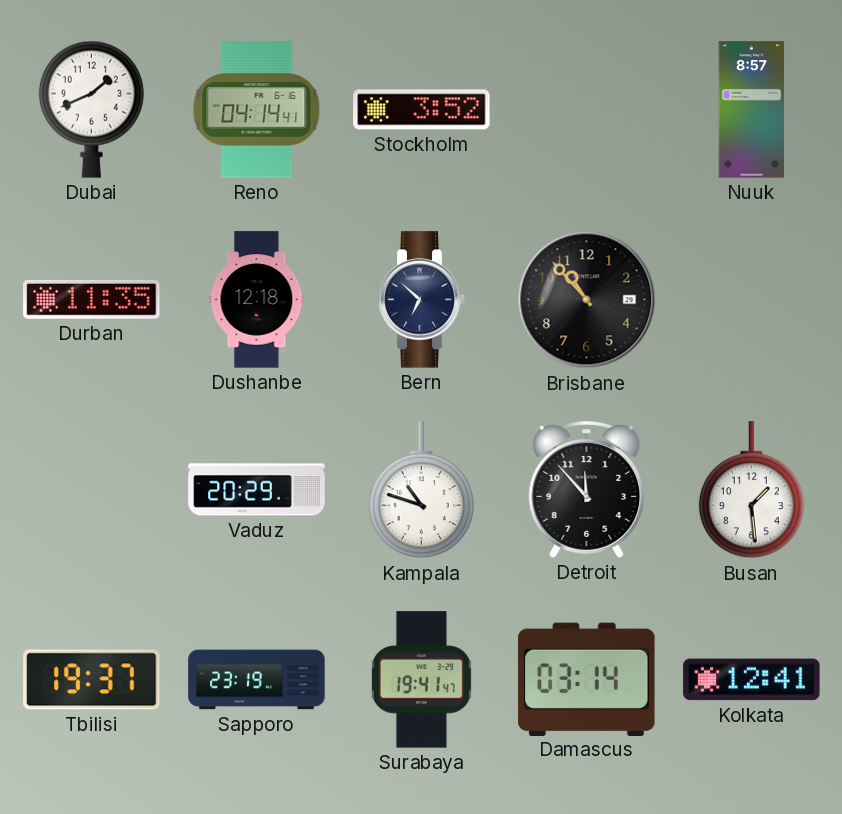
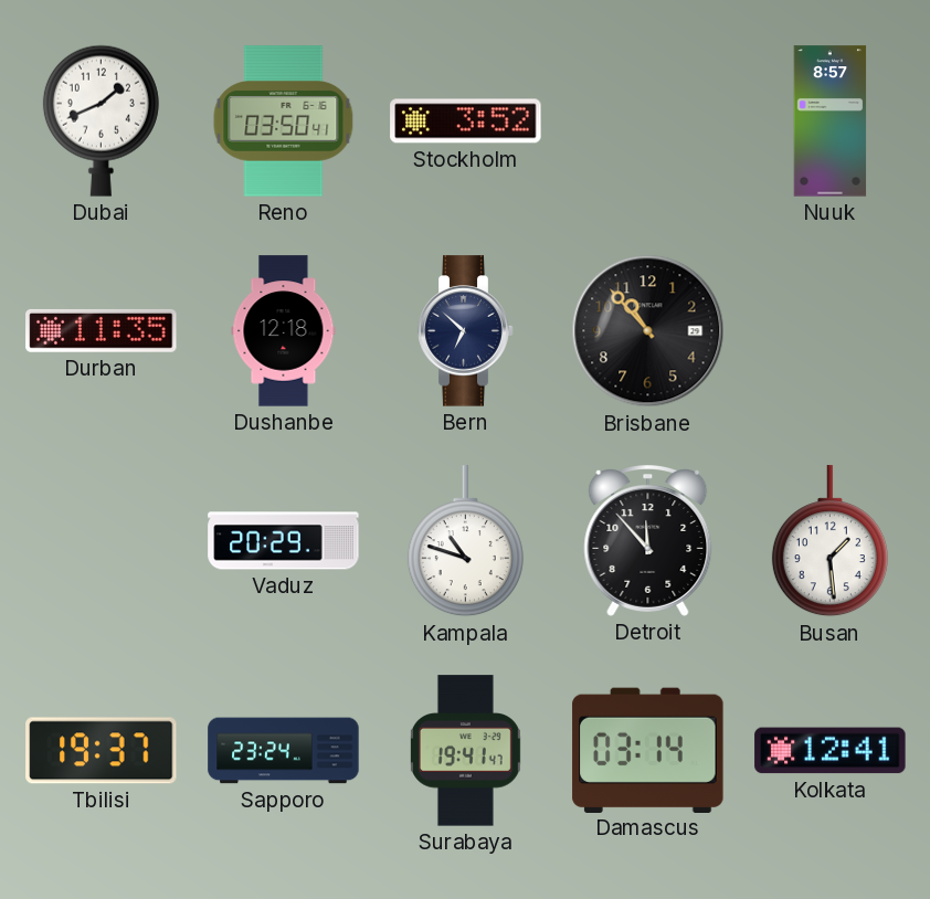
Reno: 04:14 -> 03:50 (284, 121)
Sapporo: 23:19 -> 23:24 (284, 751)
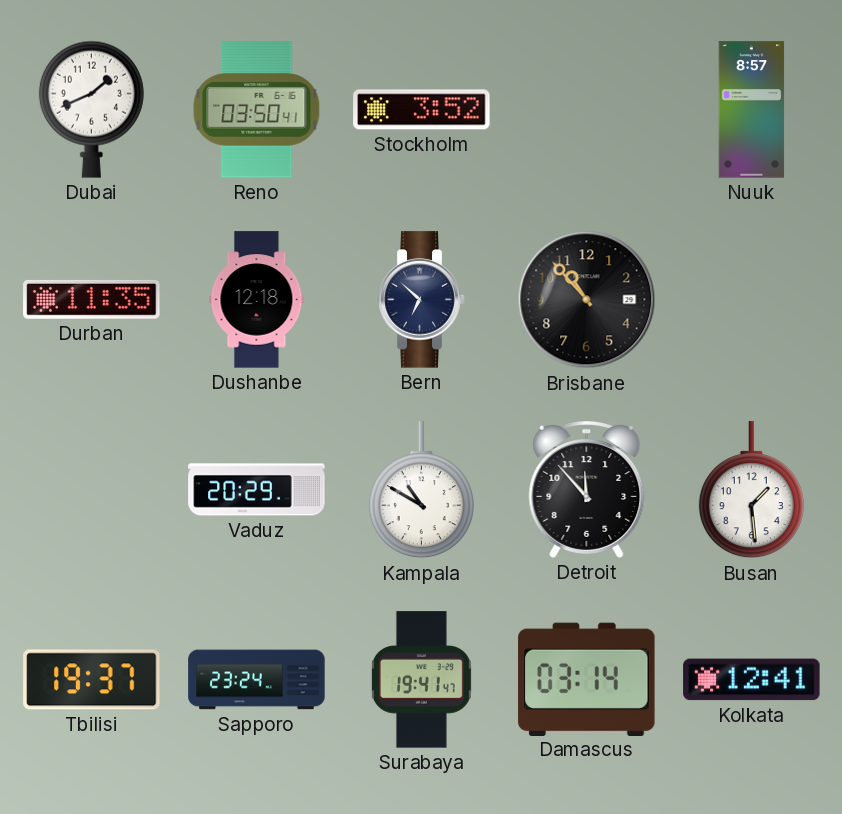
Kampala: 10:48 -> 10:50 (421, 490)
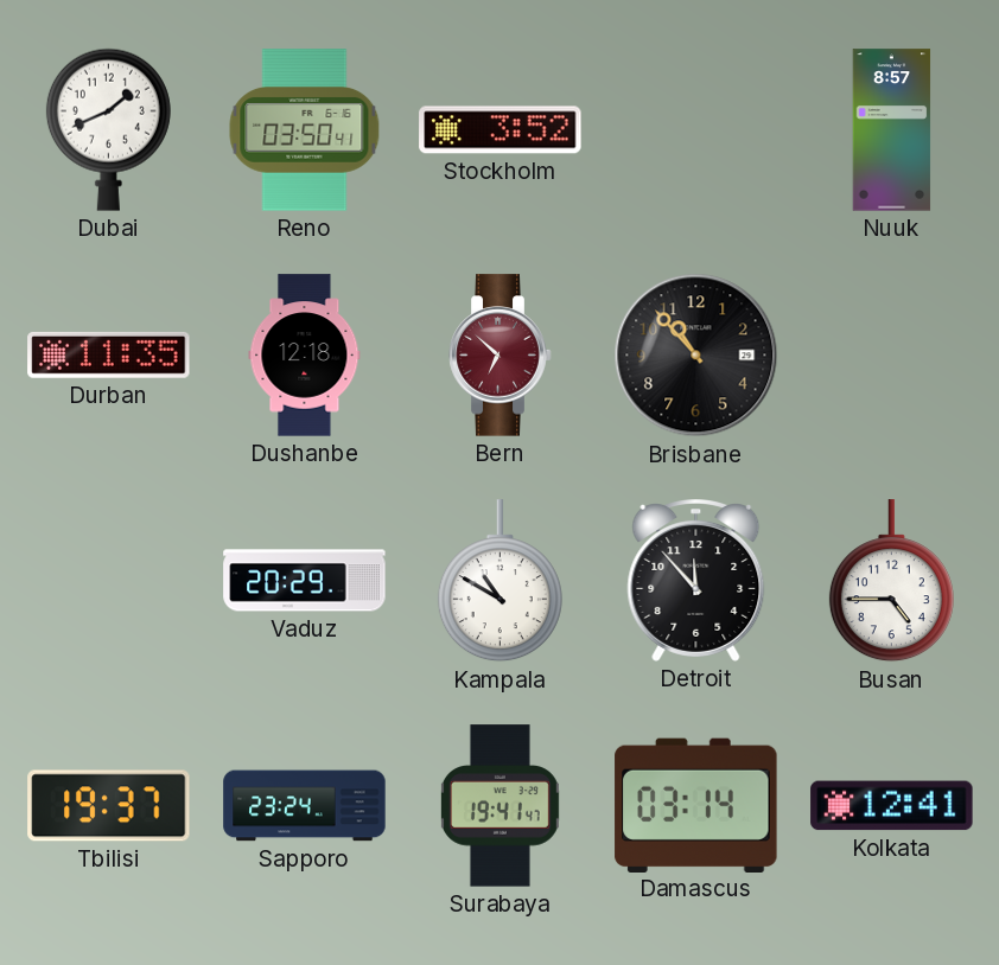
Bern dial: navy -> burgundy (501, 356)
Busan: 1:29 -> 4:45 (891, 581)
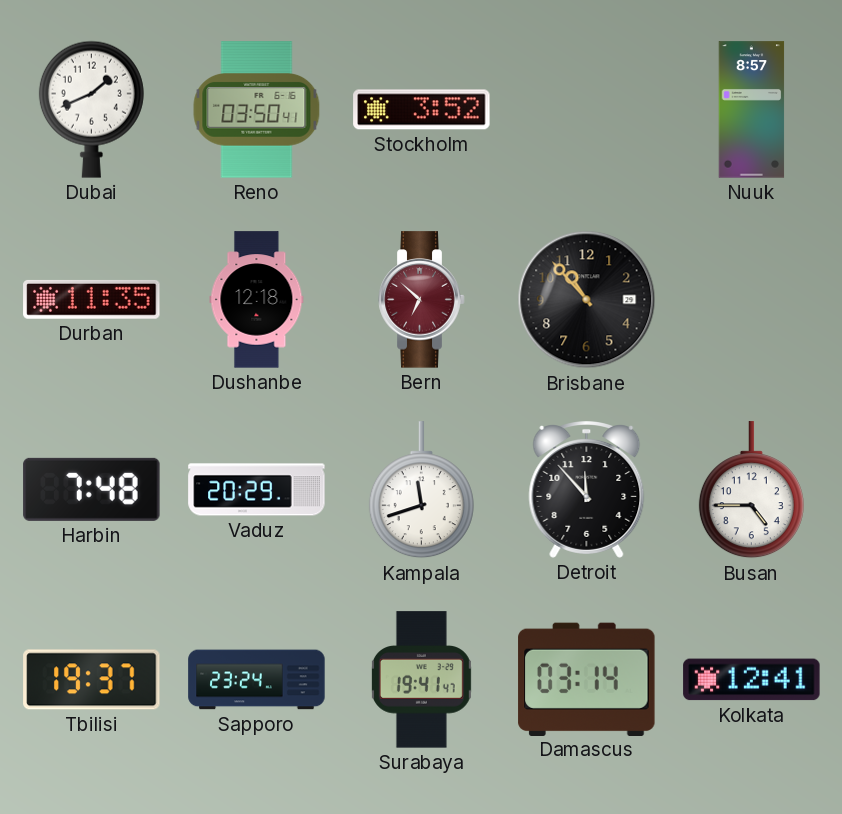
Harbin: none -> 7:48 (92, 489)
Kampala: 10:50 -> 11:42 (421, 490)
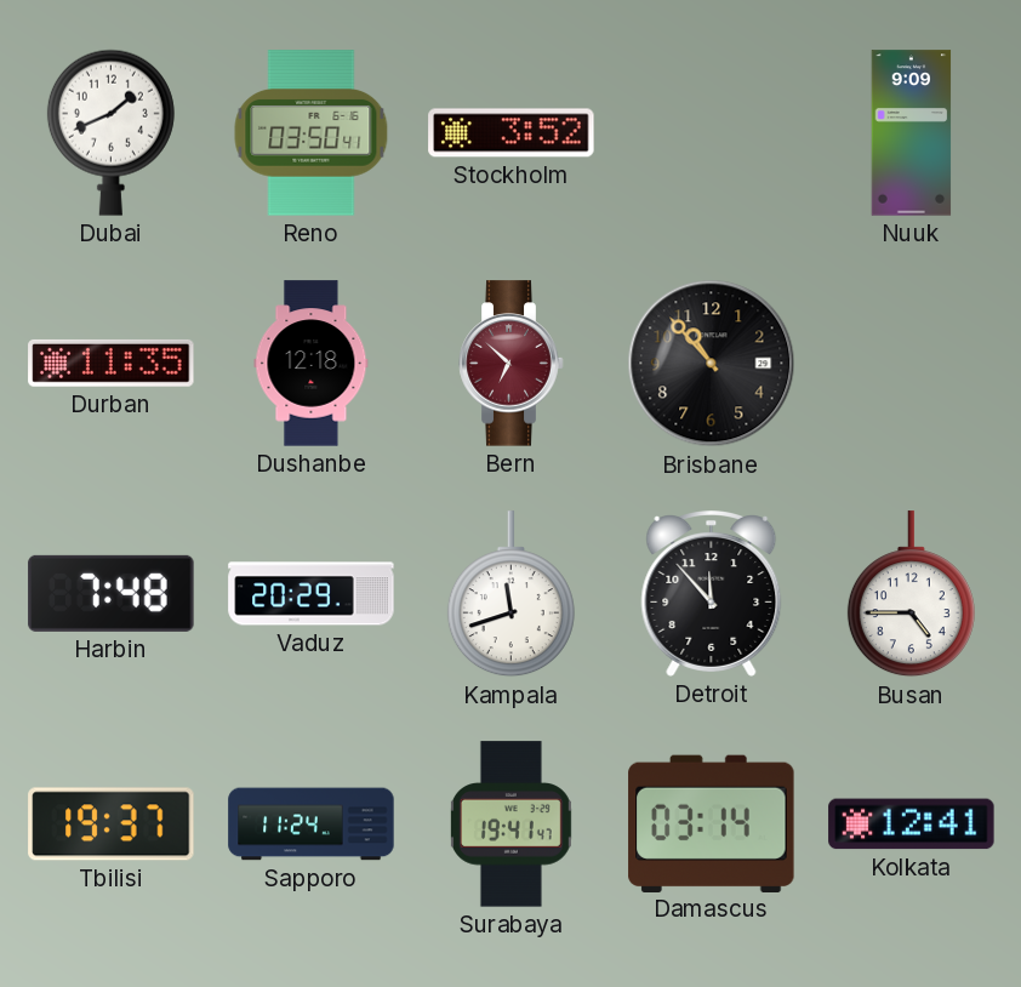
Nuuk: 8:57 -> 9:09 (912, 133)
Sapporo: 23:24 -> 11:24 (312, 825)
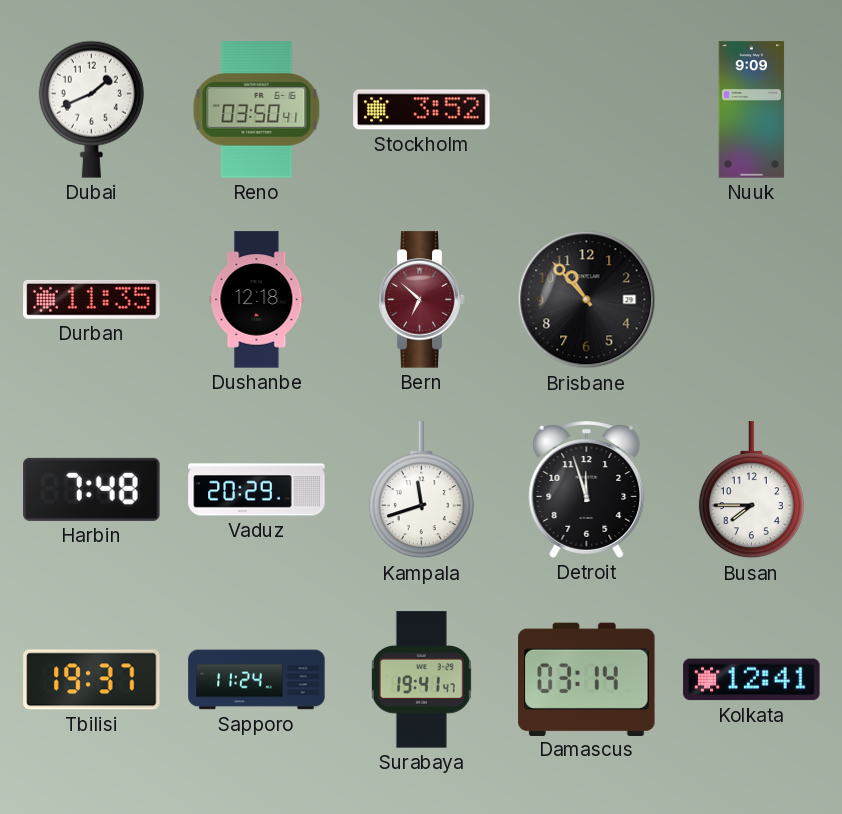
Detroit: 11:53 -> 11:57 (587, 490)
Busan: 4:45 -> 7:45 (751, 490)
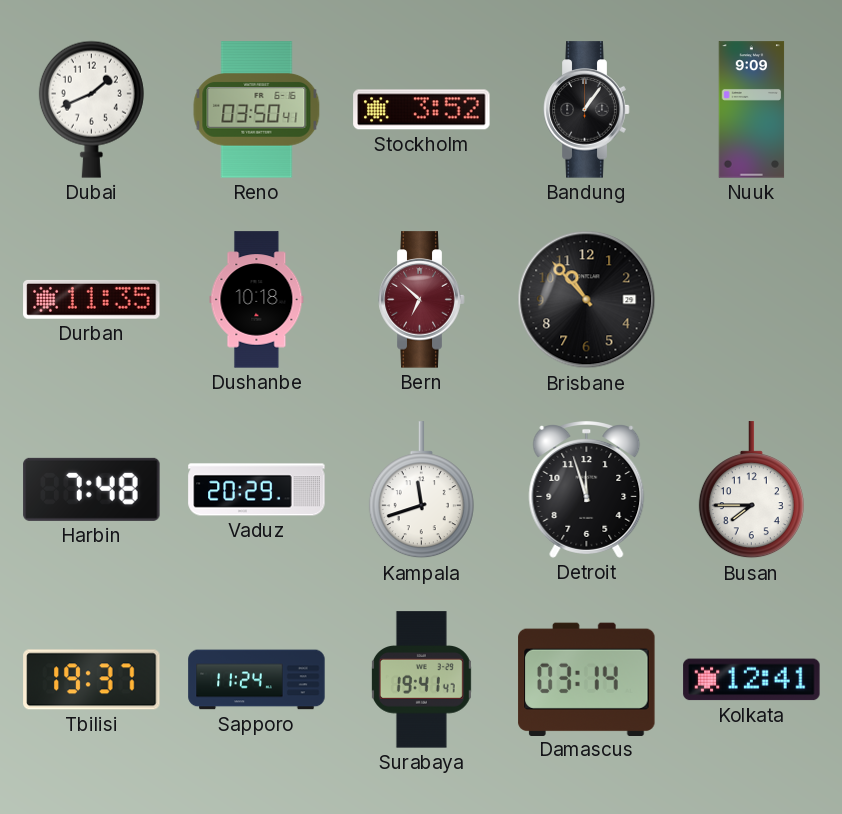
Bandung: none -> 1:06 (587, 110)
Dushanbe: 12:18 -> 10:18 (257, 300)
